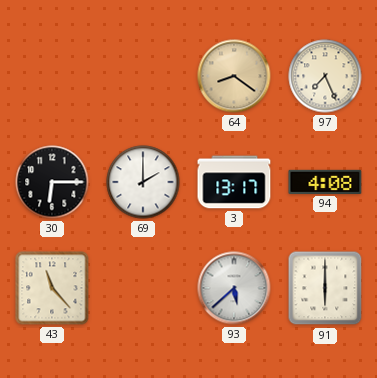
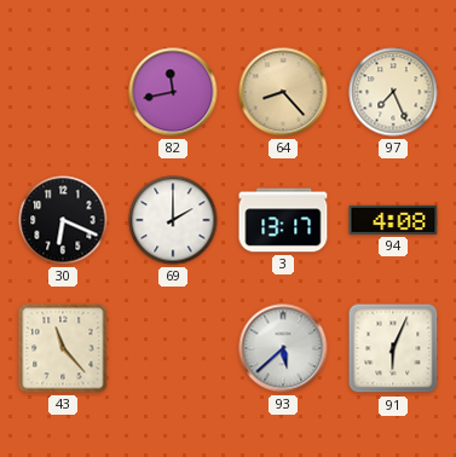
82: none -> 11:43 (173, 92)
64: 8:21 -> 8:23 (283, 92)
30: 6:15 -> 6:19 (63, 220)
91: 6:00 -> 6:04 (393, 348)
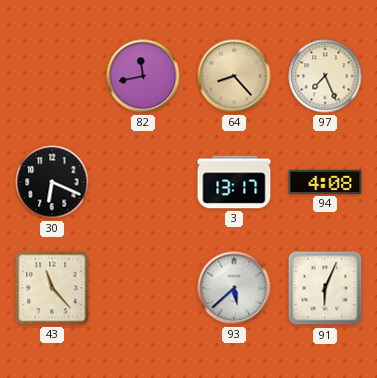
69: 2:00 -> none (173, 220)
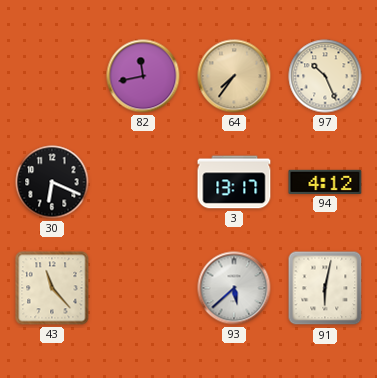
64: 8:23 -> 7:36 (234, 76)
97: 7:26 -> 10:26 (325, 76)
94: 4:08 -> 4:12 (325, 182)
91: 6:04 -> 6:02 (325, 288)
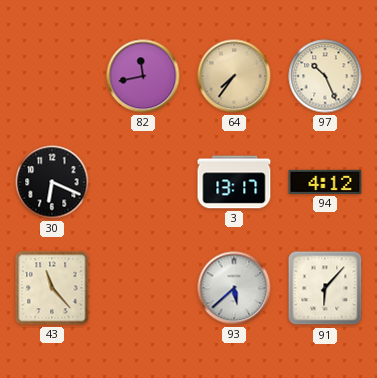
91: 6:02 -> 6:07 (325, 288)
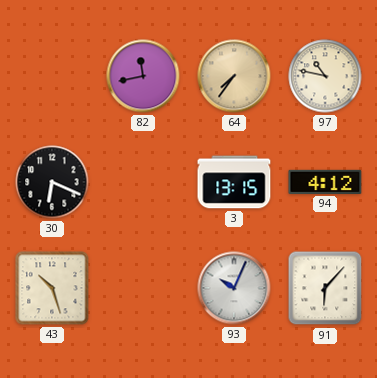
97: 10:26 -> 10:47 (325, 76)
3: 13:17 -> 13:15 (234, 182)
43: 11:23 -> 10:27 (52, 288)
93: 5:38 -> 10:04 (234, 288)
